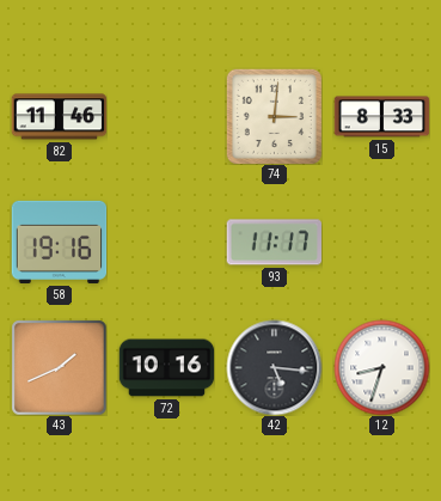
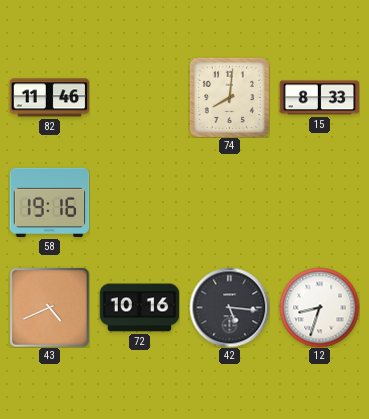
74: 3:01 -> 8:01 (229, 97)
93: 11:17 -> none (274, 243)
43: 1:41 -> 4:41 (49, 307)
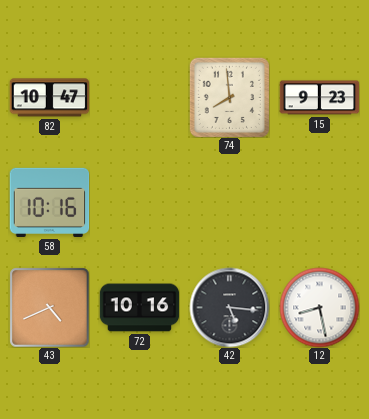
82: 11:46 -> 10:47 (49, 98)
74: 8:01 -> 7:59 (229, 97)
15: 8:33 -> 9:23 (319, 98)
58: 19:16 -> 10:16 (49, 202)
12: 8:33 -> 8:28 (319, 307)
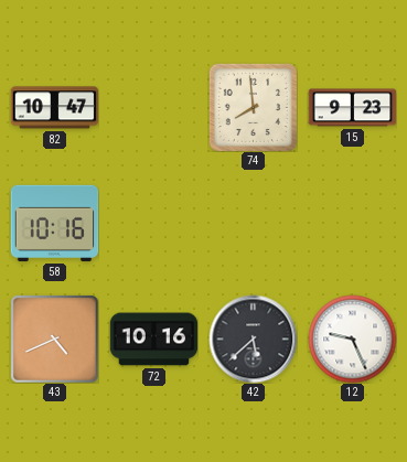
42: 5:16 -> 5:38 (253, 339)
12: 8:28 -> 9:26 (352, 339)
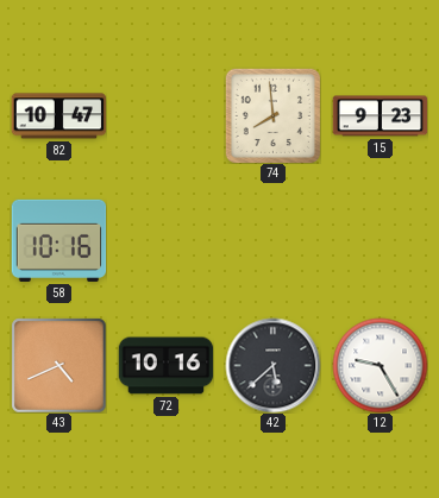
12: 9:26 -> 9:25 (380, 365)
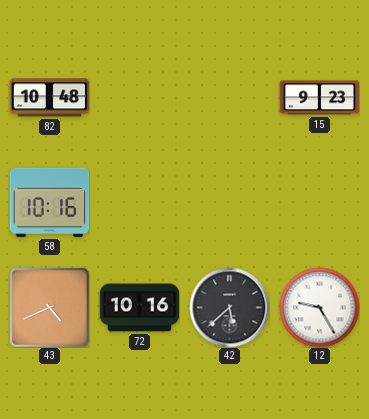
82: 10:47 -> 10:48 (49, 98)
74: 7:59 -> none (272, 115)
